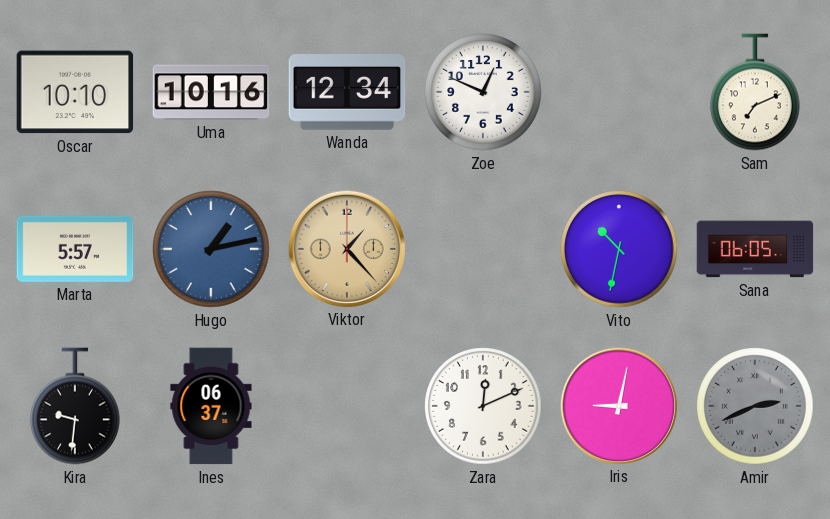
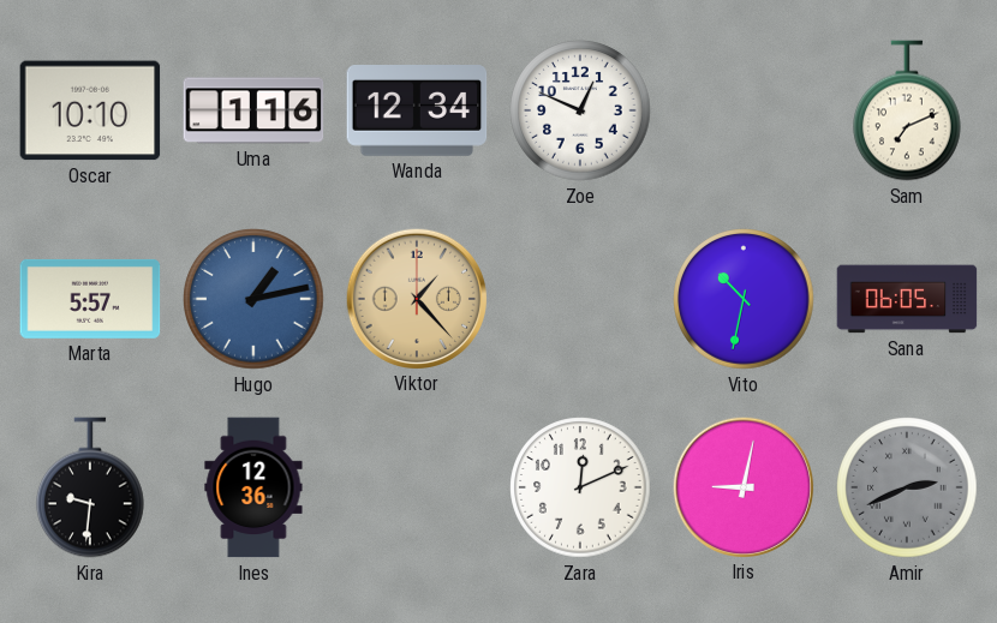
Uma: 10:16 -> 1:16 (253, 110)
Ines: 06:37 -> 12:36 (253, 487)
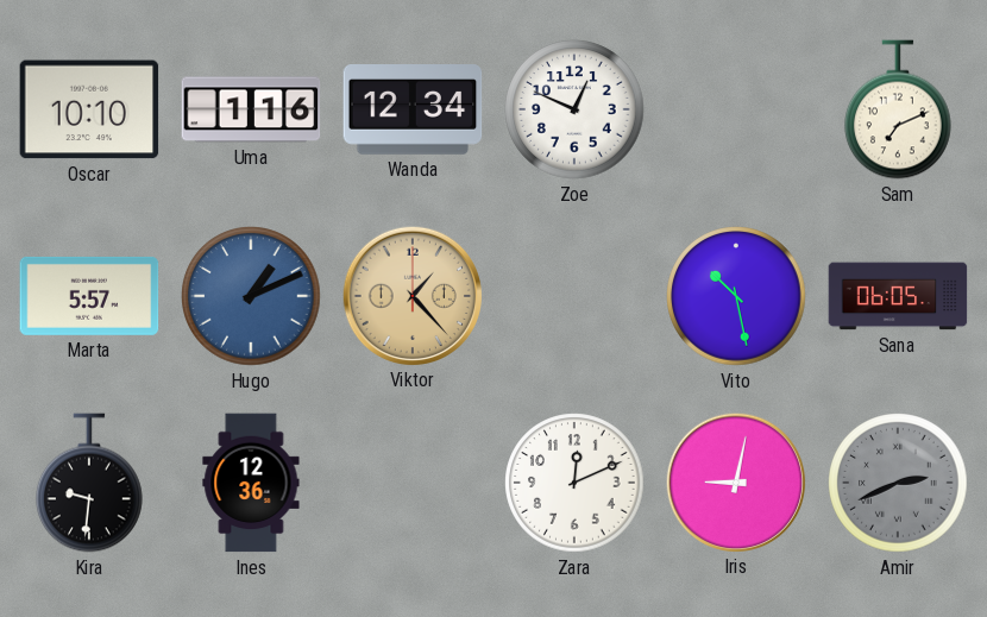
Hugo: 1:13 -> 1:11 (251, 296)
Vito: 10:32 -> 10:28 (736, 296)
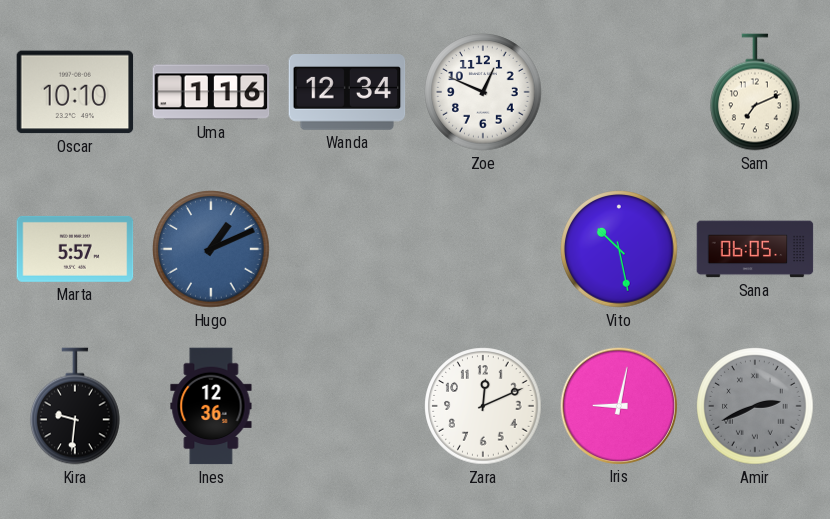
Viktor: 1:23 -> none (411, 295)
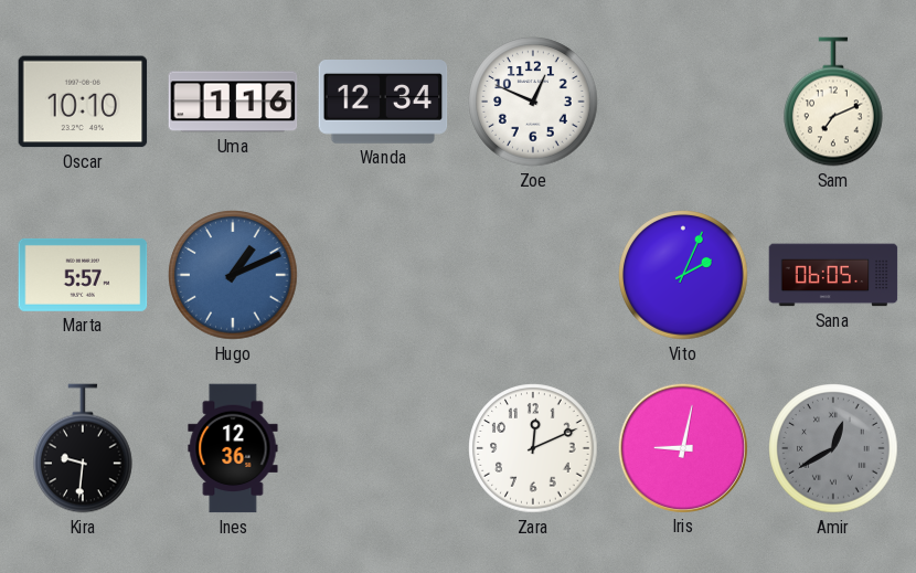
Vito: 10:28 -> 2:04 (683, 275)
Amir: 2:41 -> 12:40 (833, 448)
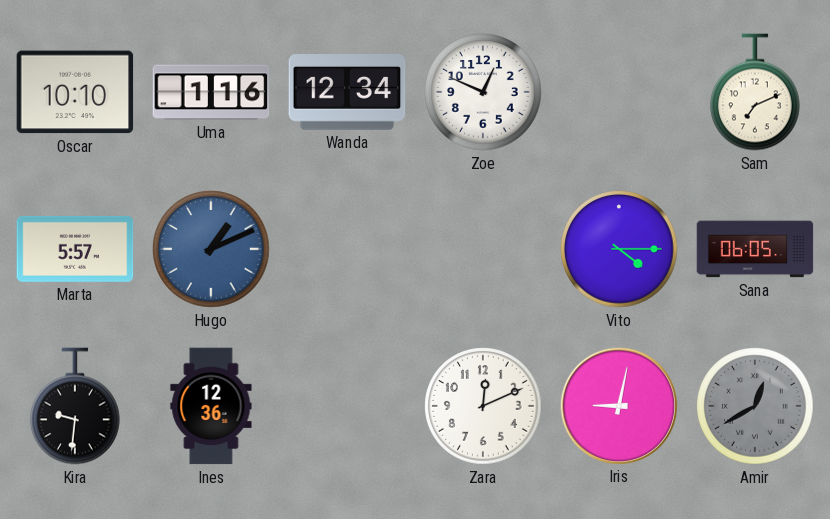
Vito: 2:04 -> 4:15 (619, 249)
